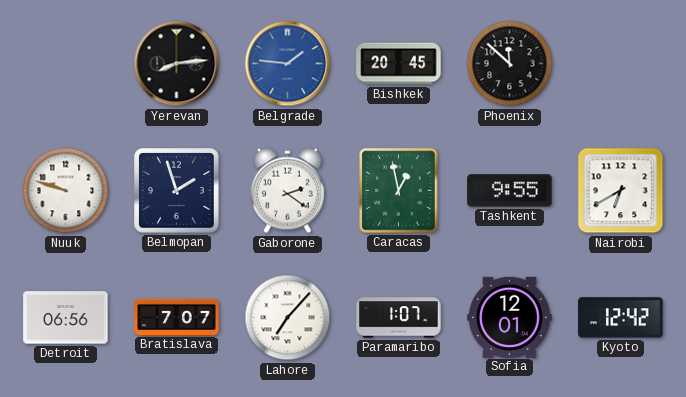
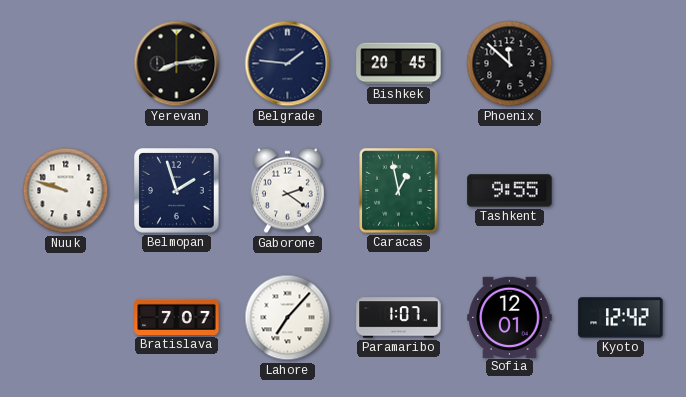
Belgrade dial: blue -> navy (288, 64)
Nairobi: 6:40 -> none (621, 191)
Detroit: 06:56 -> none (66, 318)
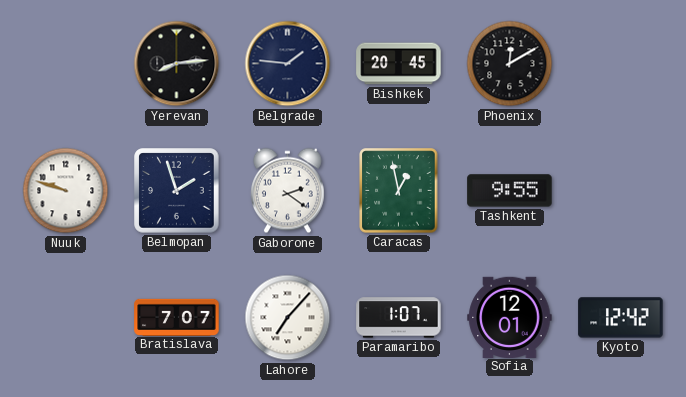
Phoenix: 11:52 -> 12:10 (510, 64)
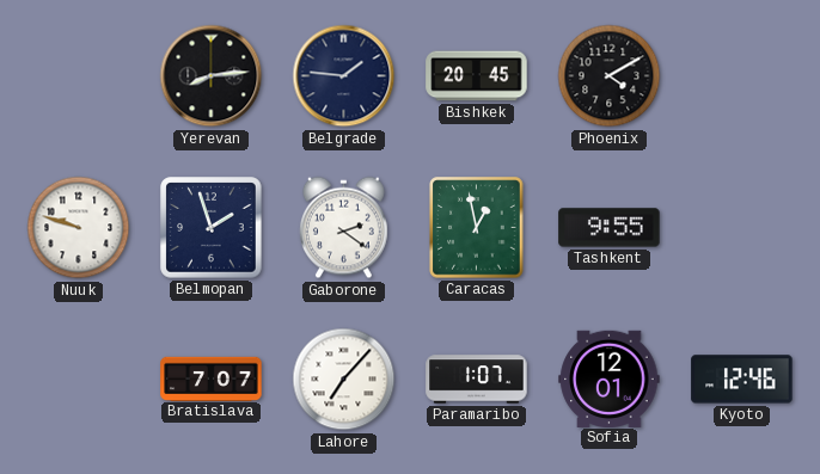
Phoenix: 12:10 -> 4:10 (610, 76)
Kyoto: 12:42 -> 12:46 (742, 380)
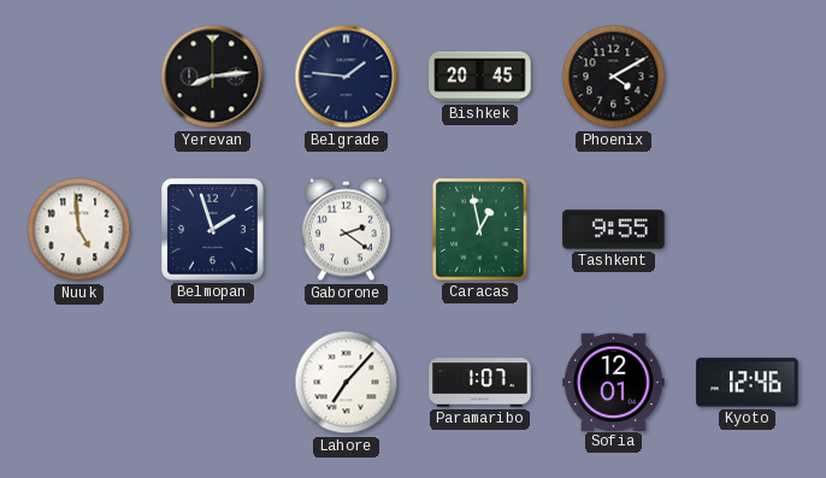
Nuuk: 9:48 -> 4:59 (79, 230)
Bratislava: 7:07 -> none (212, 378)
